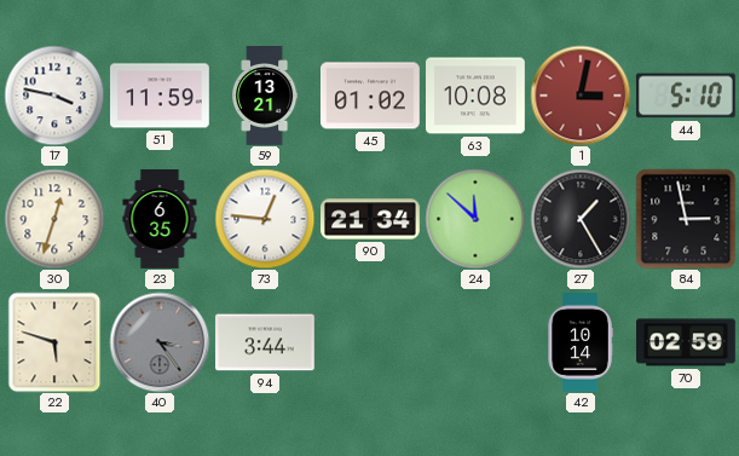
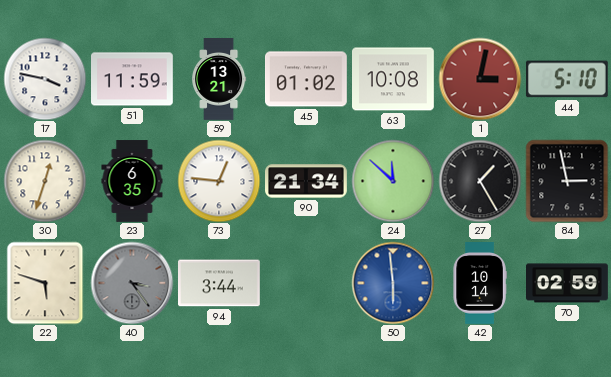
50: none -> 5:59 (393, 283)
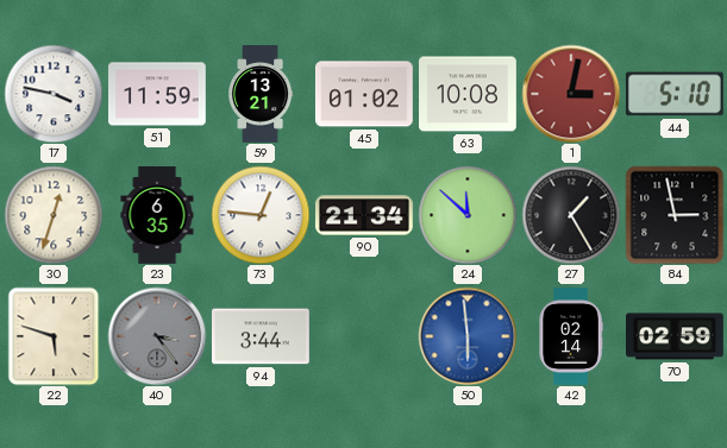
42: 10:14 -> 02:14 (571, 337)
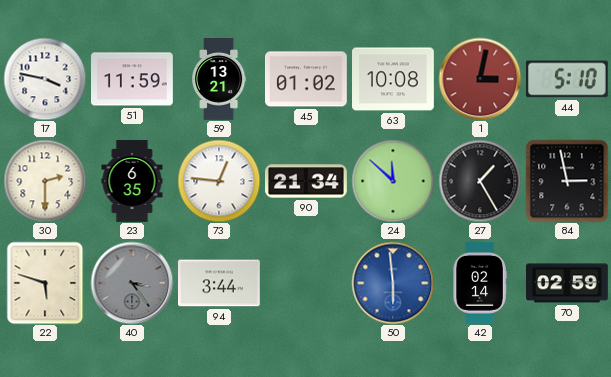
30: 12:33 -> 2:30 (45, 181)
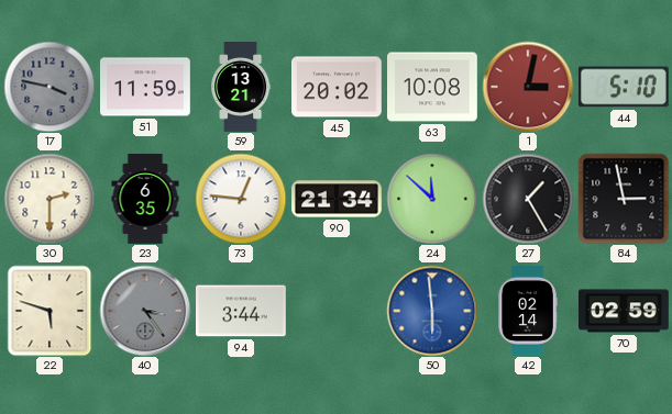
17 dial: white -> grey (49, 87)
45: 01:02 -> 20:02 (338, 87)
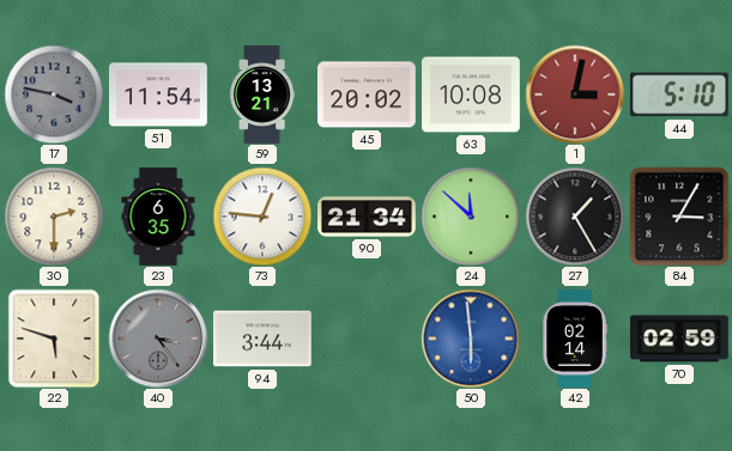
51: 11:59 -> 11:54 (159, 95)
84: 2:58 -> 3:05 (679, 217)
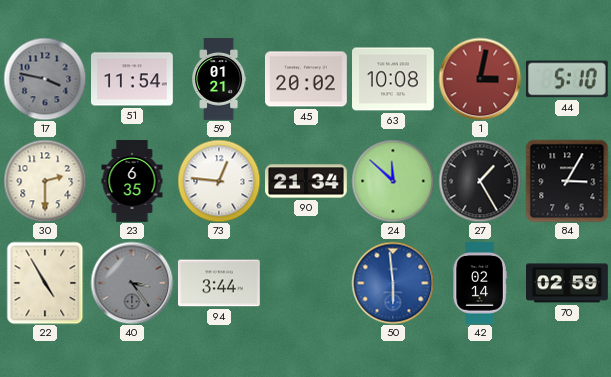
59: 13:21 -> 01:21 (220, 79)
22: 5:48 -> 4:55 (45, 283)
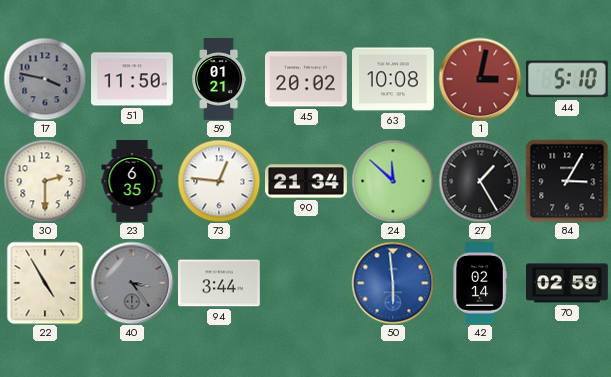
51: 11:54 -> 11:50 (133, 79)
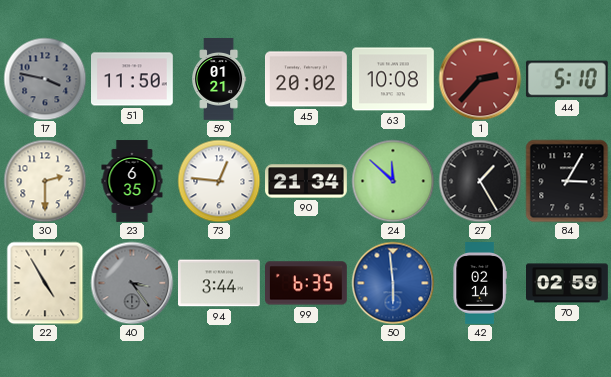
1: 3:02 -> 2:37 (480, 79)
99: none -> 6:35 (307, 283)
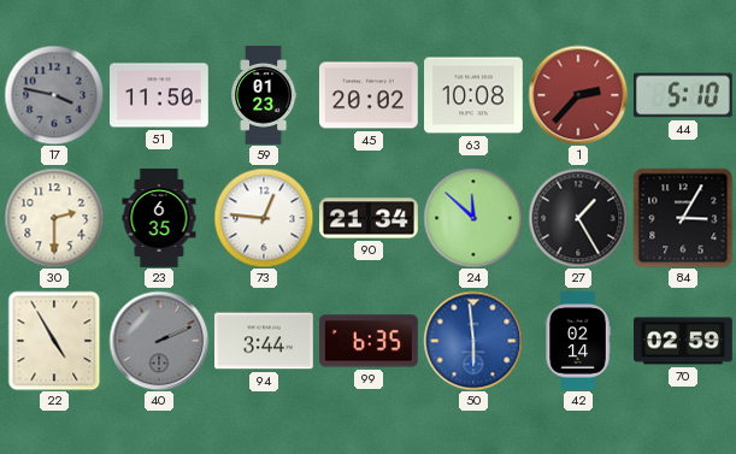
59: 01:21 -> 01:23 (265, 95)
40: 3:24 -> 2:11 (159, 341)
